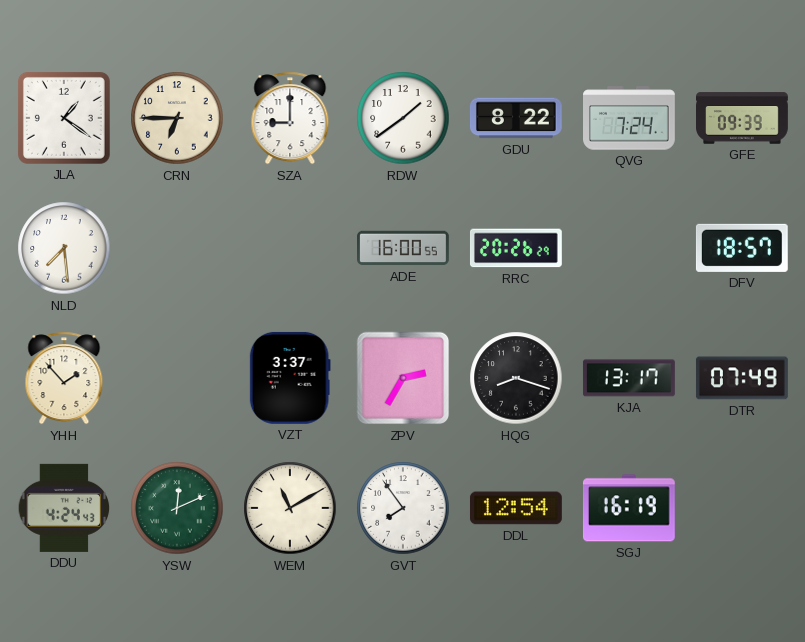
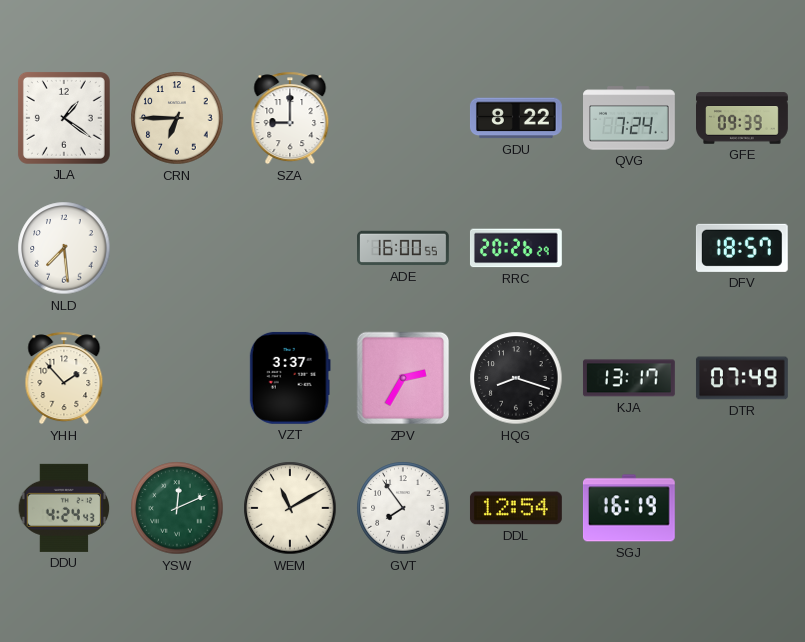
RDW: 1:39 -> none (403, 118)
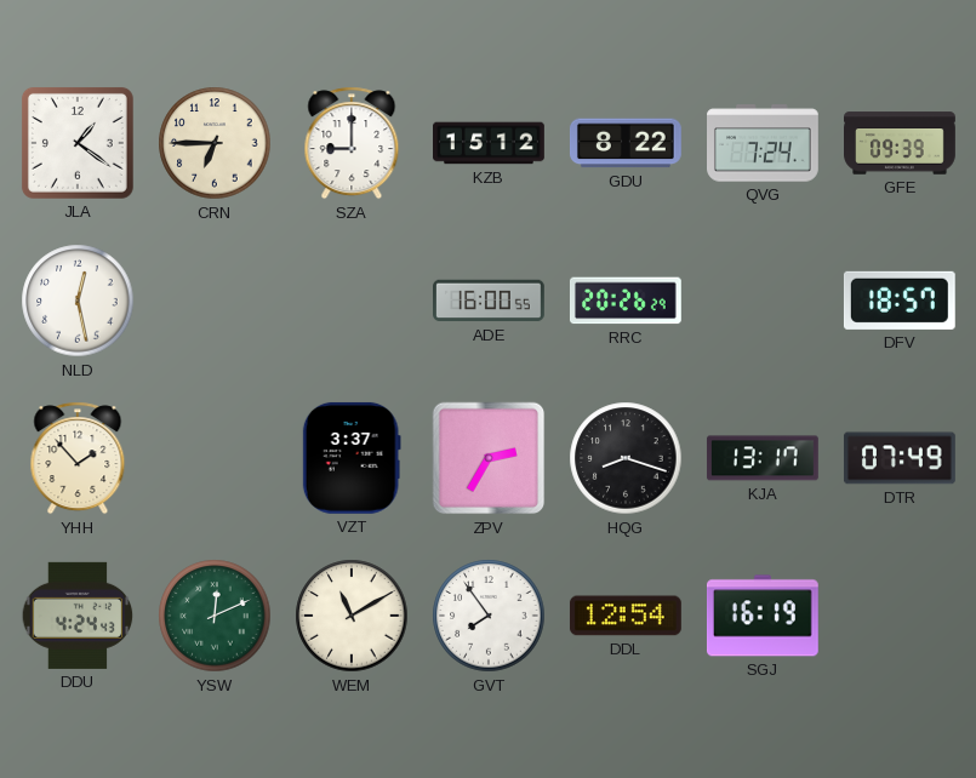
KZB: none -> 15:12 (489, 143)
NLD: 7:29 -> 12:28 (78, 301)
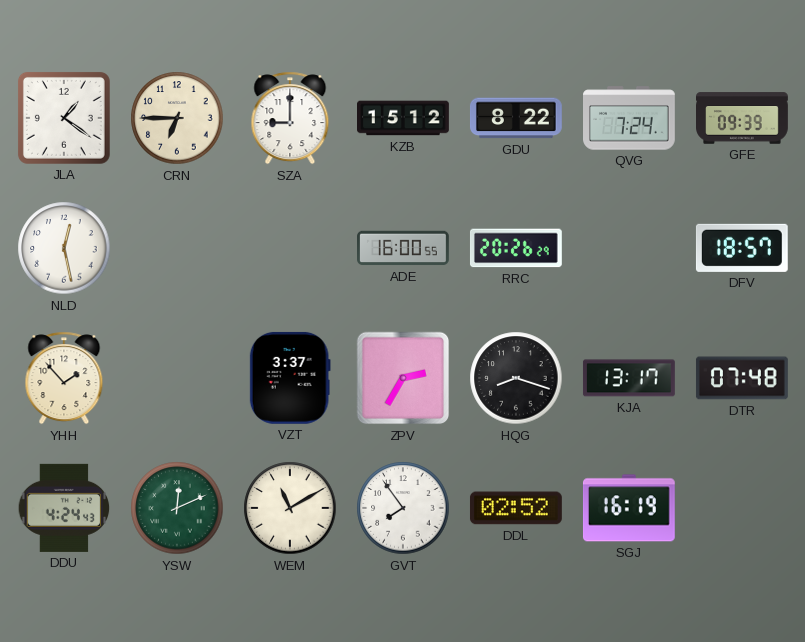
DTR: 07:49 -> 07:48 (742, 378)
DDL: 12:54 -> 02:52 (516, 508)
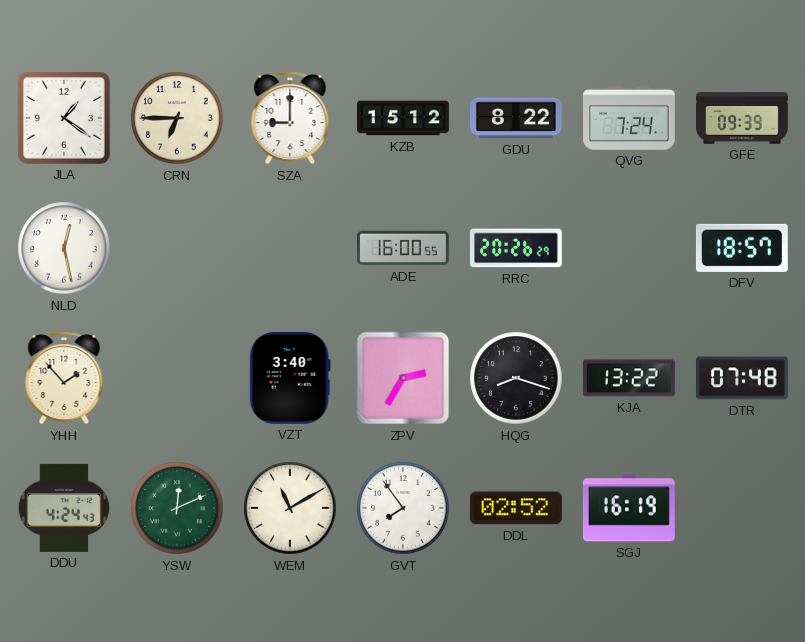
VZT: 3:37 -> 3:40 (290, 378)
KJA: 13:17 -> 13:22 (629, 378)
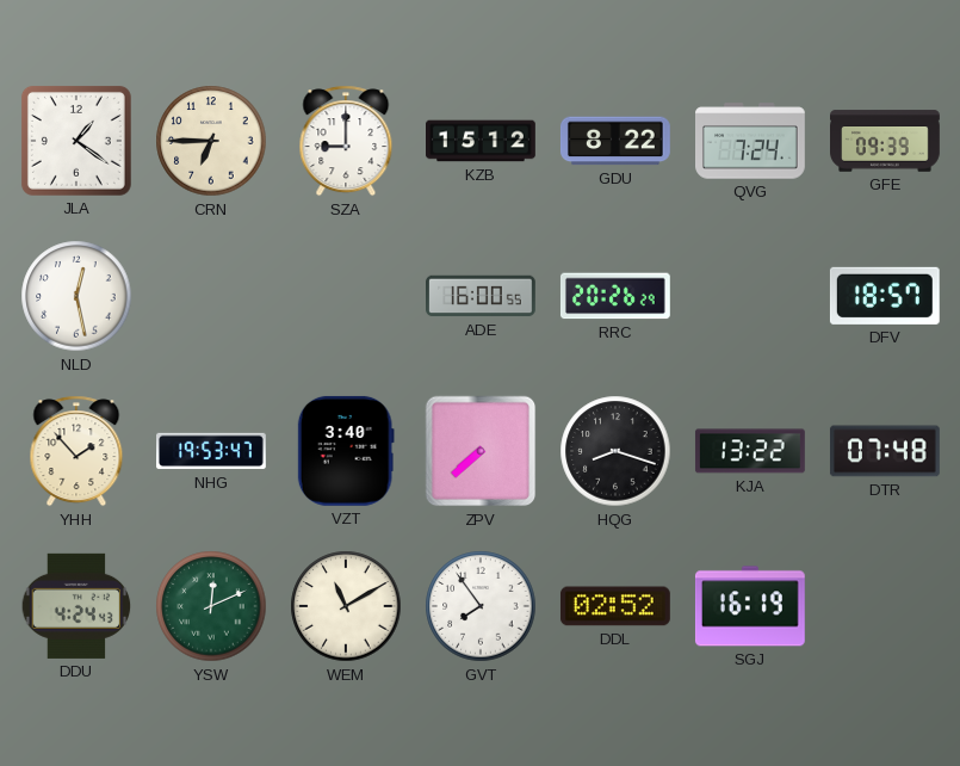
NHG: none -> 19:53 (212, 451)
ZPV: 2:35 -> 7:38 (481, 451)
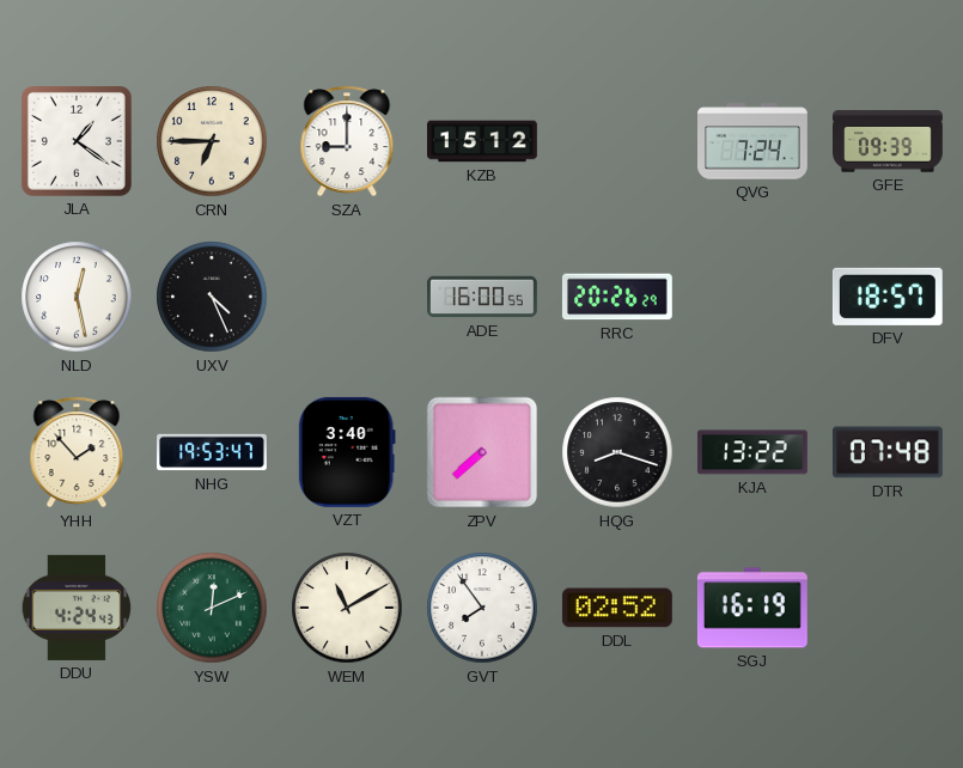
GDU: 8:22 -> none (615, 141)
UXV: none -> 4:26 (212, 297)
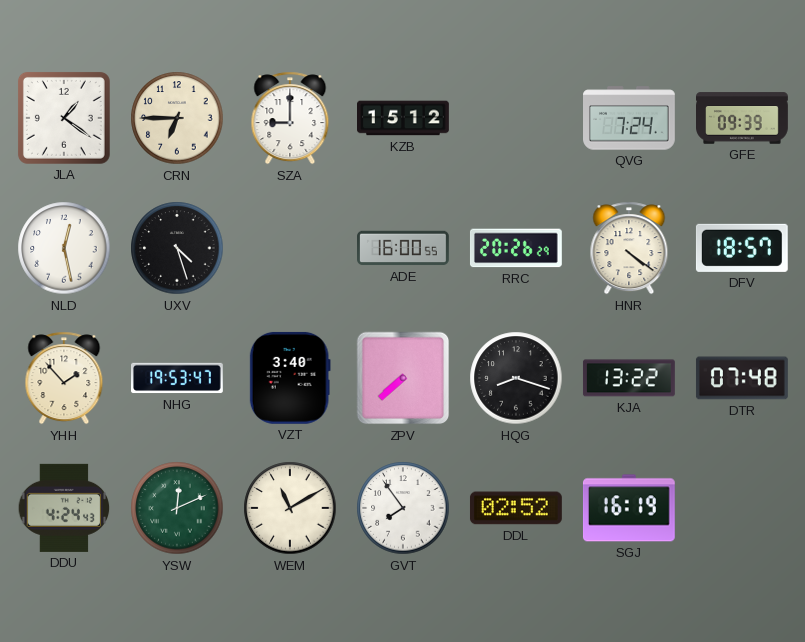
UXV: 4:26 -> 4:27 (177, 248)
HNR: none -> 4:21 (629, 248)
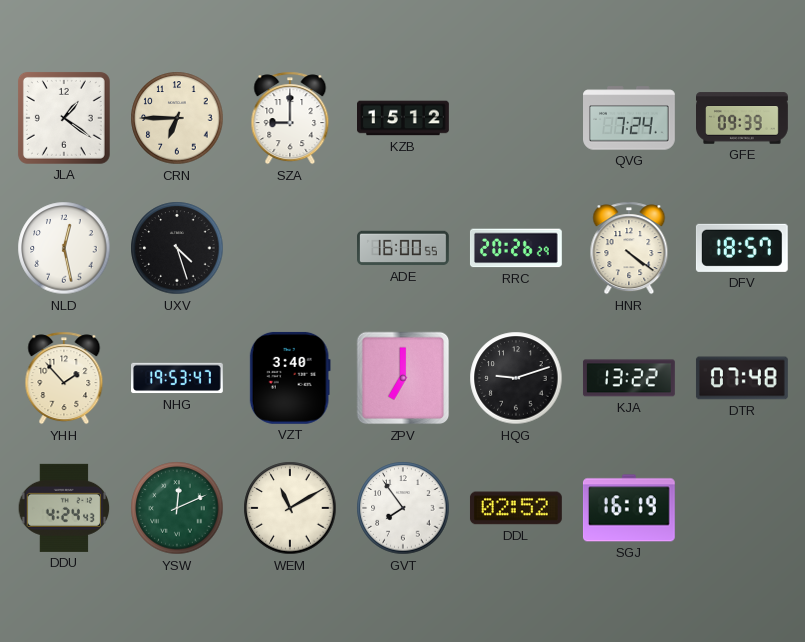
ZPV: 7:38 -> 7:00 (403, 378)
HQG: 8:18 -> 9:12 (516, 378)
